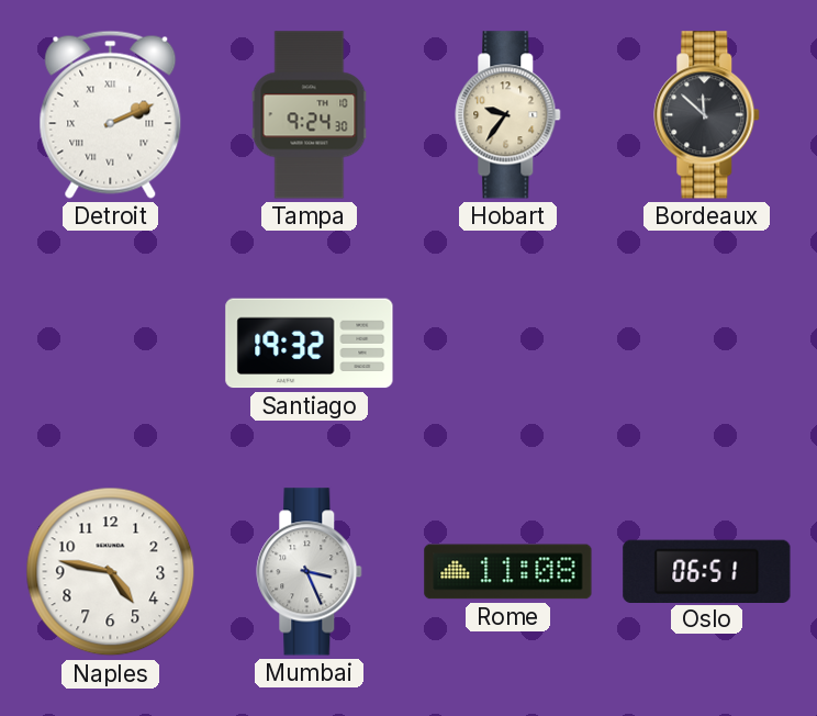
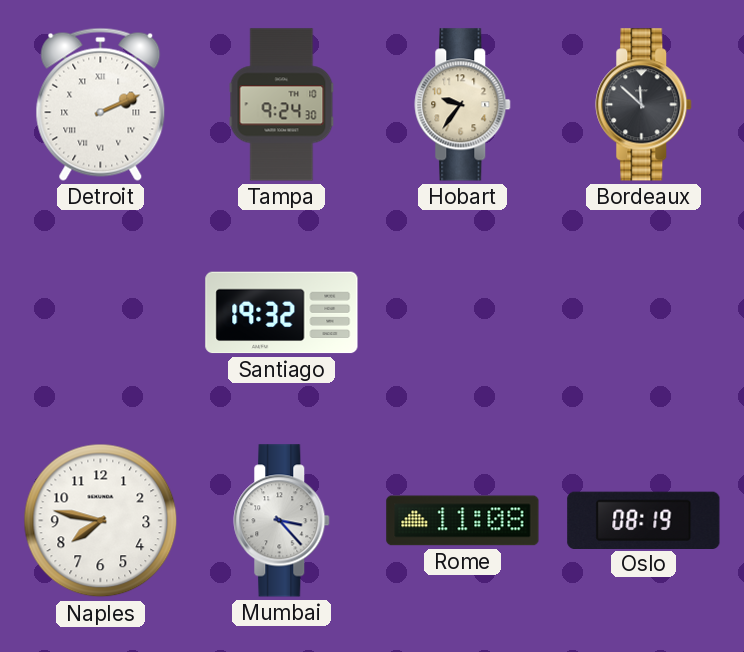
Naples: 4:47 -> 7:47 (101, 521)
Mumbai: 3:26 -> 3:23 (282, 521)
Oslo: 06:51 -> 08:19 (644, 520)
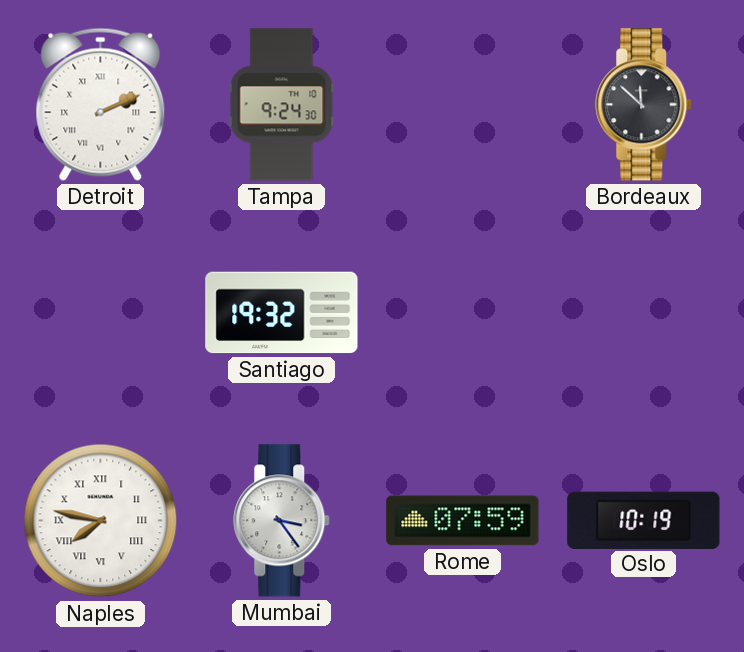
Hobart: 9:36 -> none (463, 105)
Naples numerals: Arabic -> Roman (101, 521)
Mumbai: 3:23 -> 3:24 (282, 521)
Rome: 11:08 -> 07:59 (463, 521)
Oslo: 08:19 -> 10:19 (644, 520)
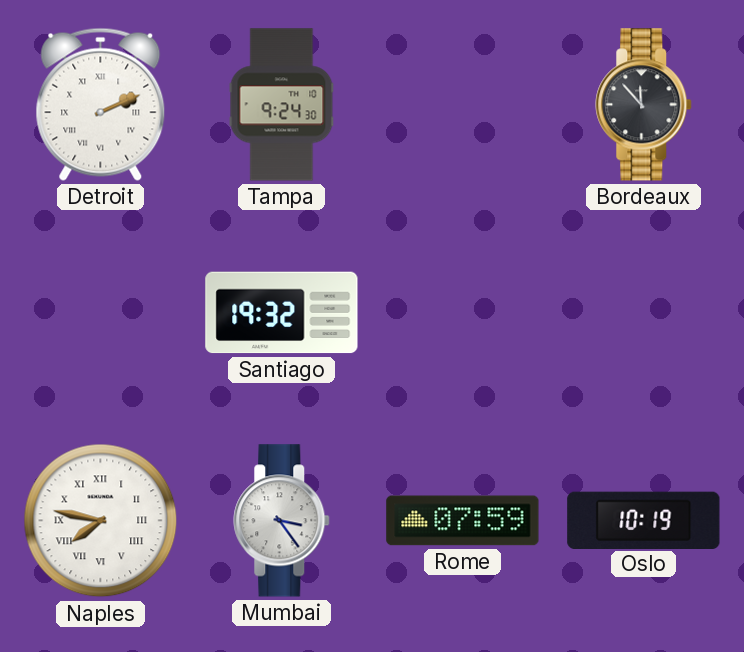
Bordeaux: 11:52 -> 11:53 (644, 105)
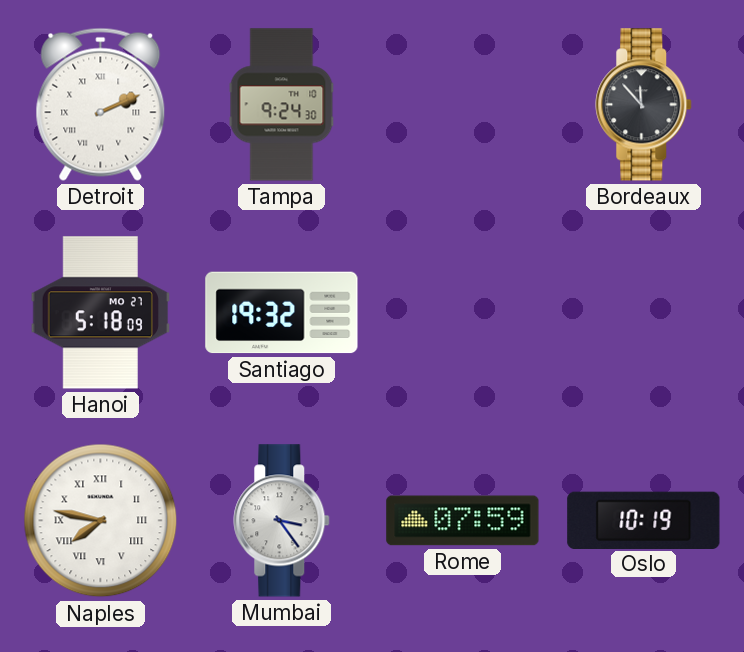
Hanoi: none -> 5:18 (100, 313)
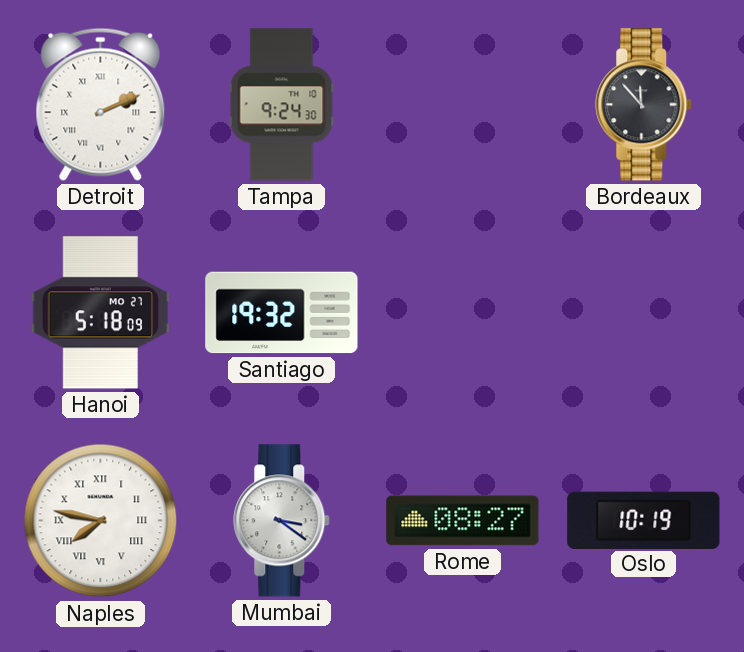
Mumbai: 3:24 -> 3:21 (282, 521)
Rome: 07:59 -> 08:27 (463, 521)
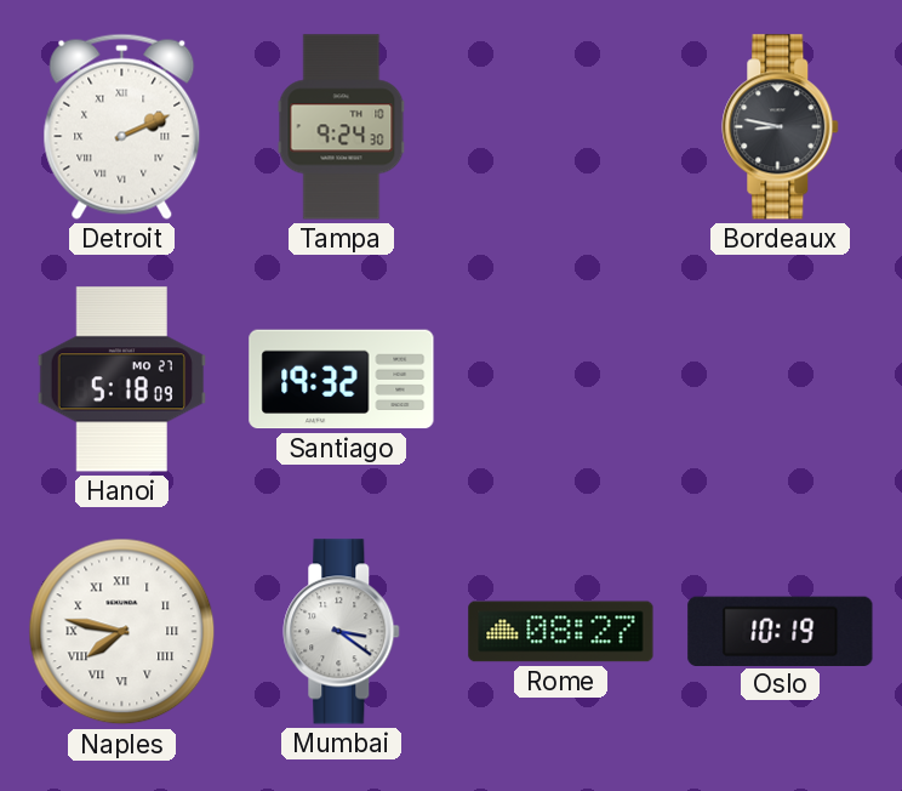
Bordeaux: 11:53 -> 8:47 (781, 127)
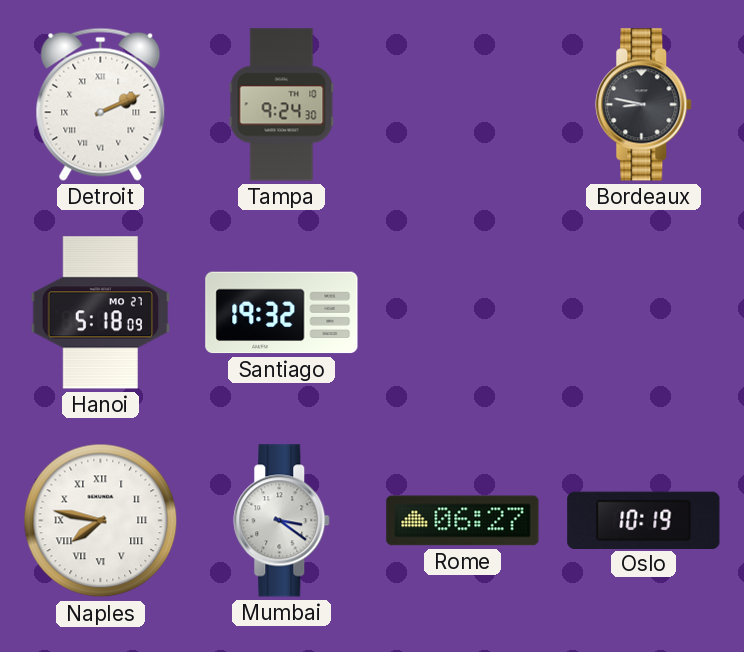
Rome: 08:27 -> 06:27 (463, 521)
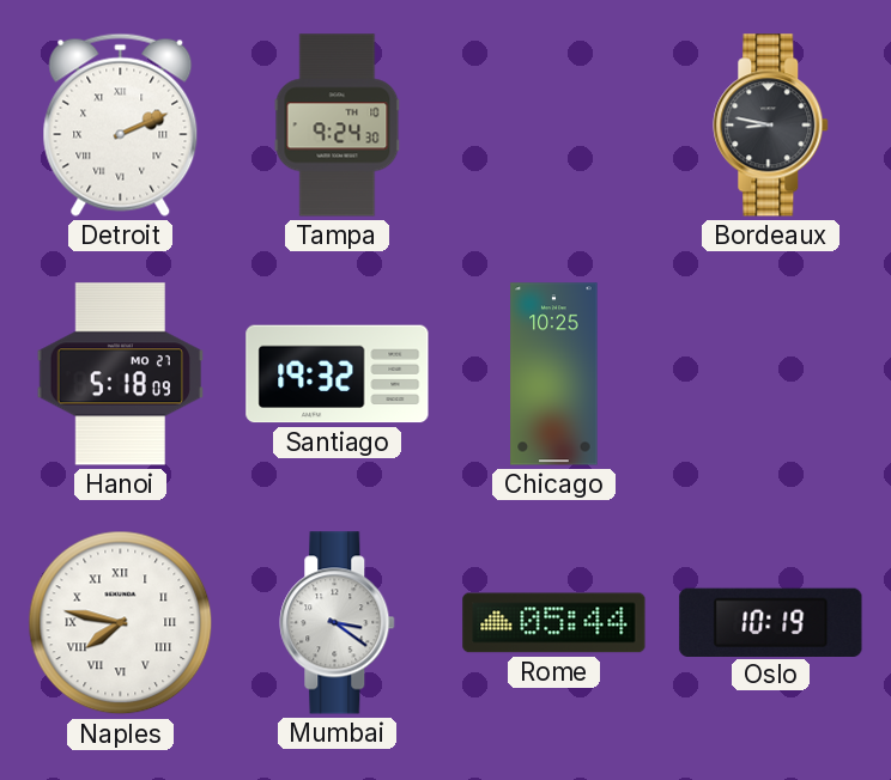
Chicago: none -> 10:25 (554, 374)
Rome: 06:27 -> 05:44 (554, 623)
